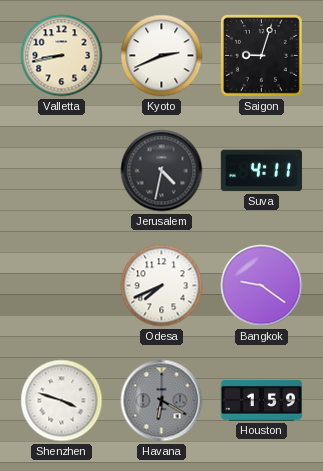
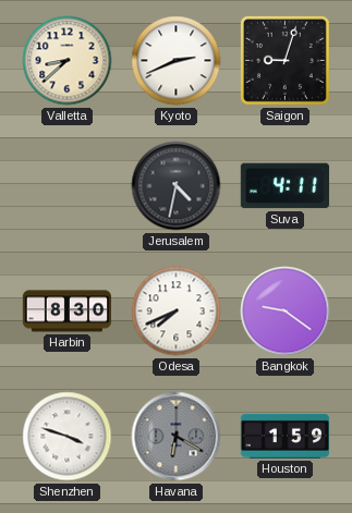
Valletta: 8:43 -> 8:38 (68, 61)
Harbin: none -> 8:30 (66, 312)
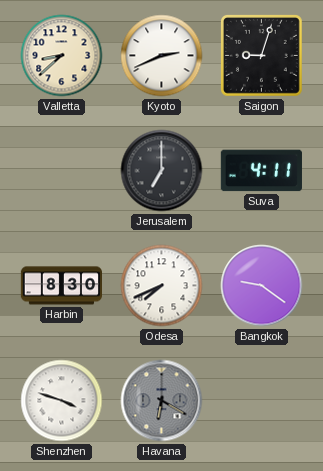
Jerusalem: 4:32 -> 7:00 (162, 171)
Houston: 1:59 -> none (284, 436)
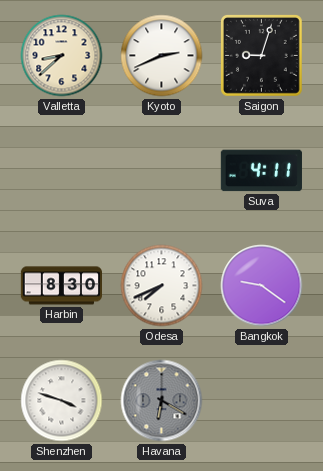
Jerusalem: 7:00 -> none (162, 171)
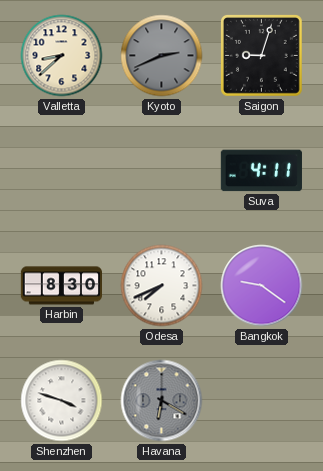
Kyoto dial: white -> grey (162, 56)
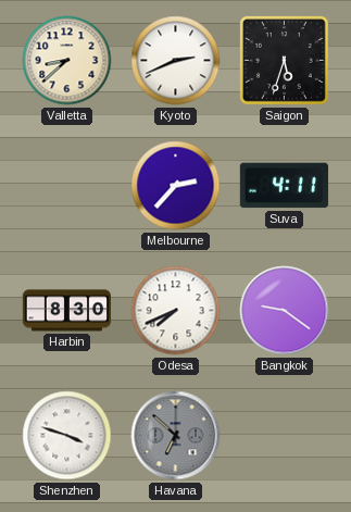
Kyoto dial: grey -> white (176, 61)
Saigon: 9:03 -> 5:33 (284, 60)
Melbourne: none -> 2:37 (176, 186)
Havana: 6:20 -> 6:52 (176, 436)
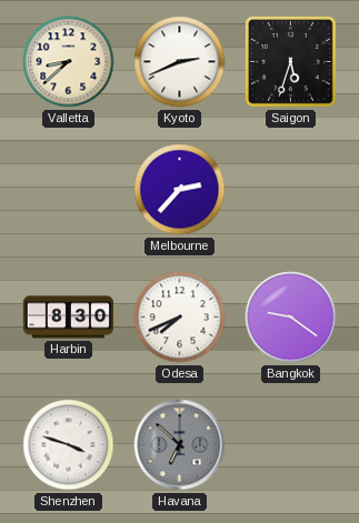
Suva: 4:11 -> none (284, 186)
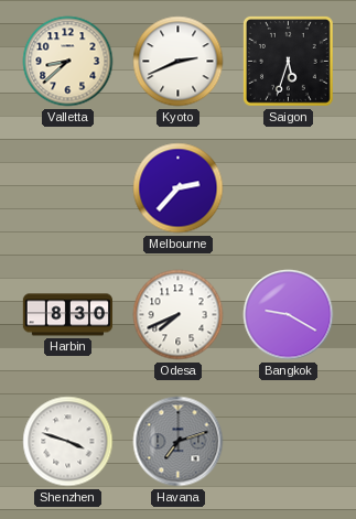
Bangkok: 9:21 -> 9:20 (289, 315)
Havana: 6:52 -> 7:12 (179, 442)
